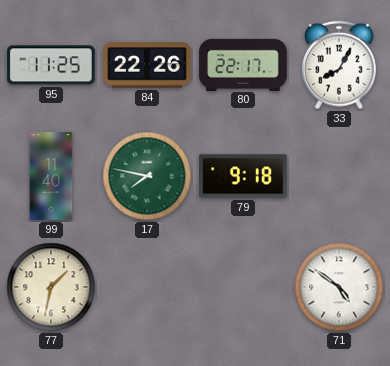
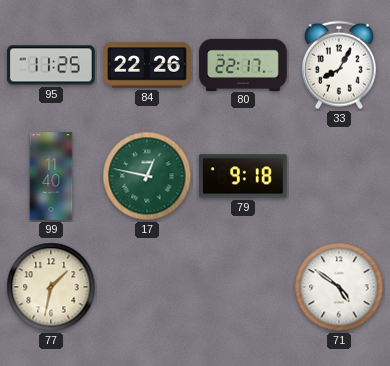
17: 7:47 -> 12:47 (147, 176)
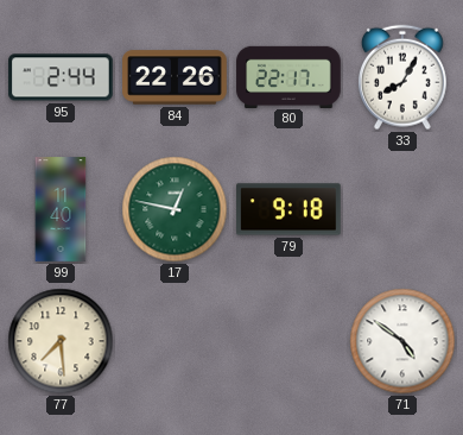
95: 11:25 -> 2:44 (61, 77)
77: 1:32 -> 7:29 (61, 341)
